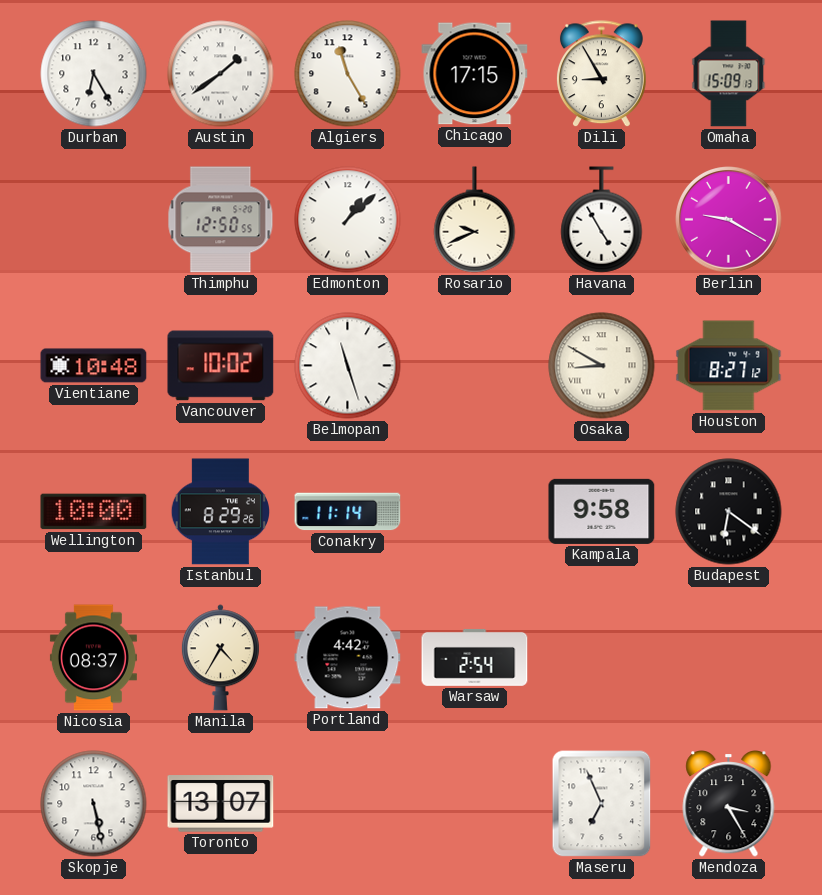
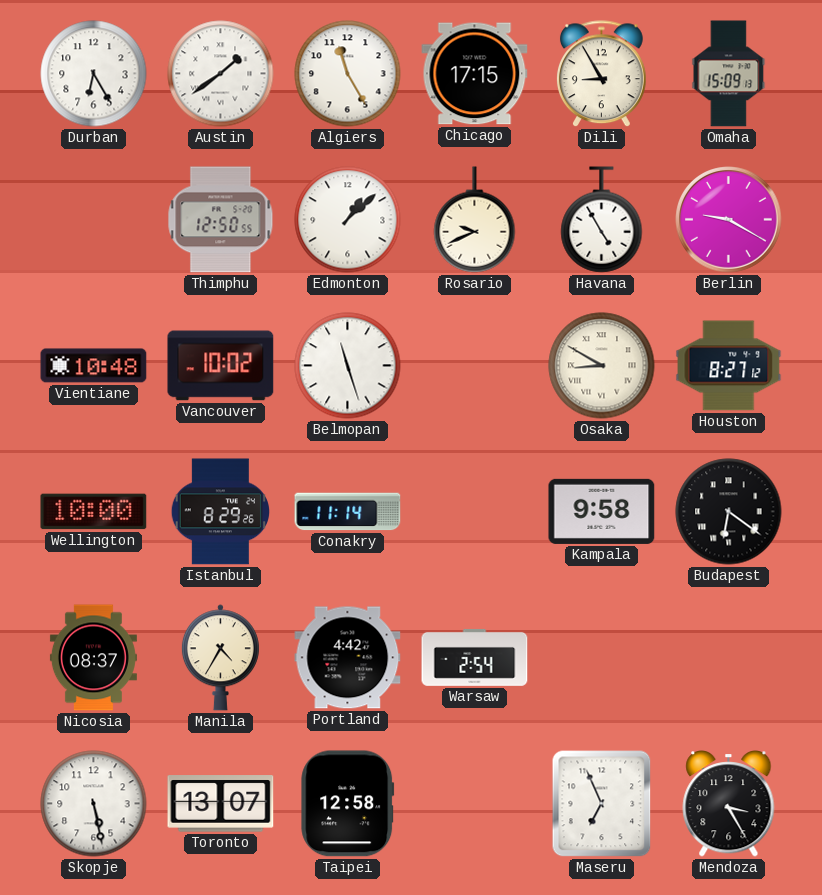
Taipei: none -> 12:58 (348, 804)
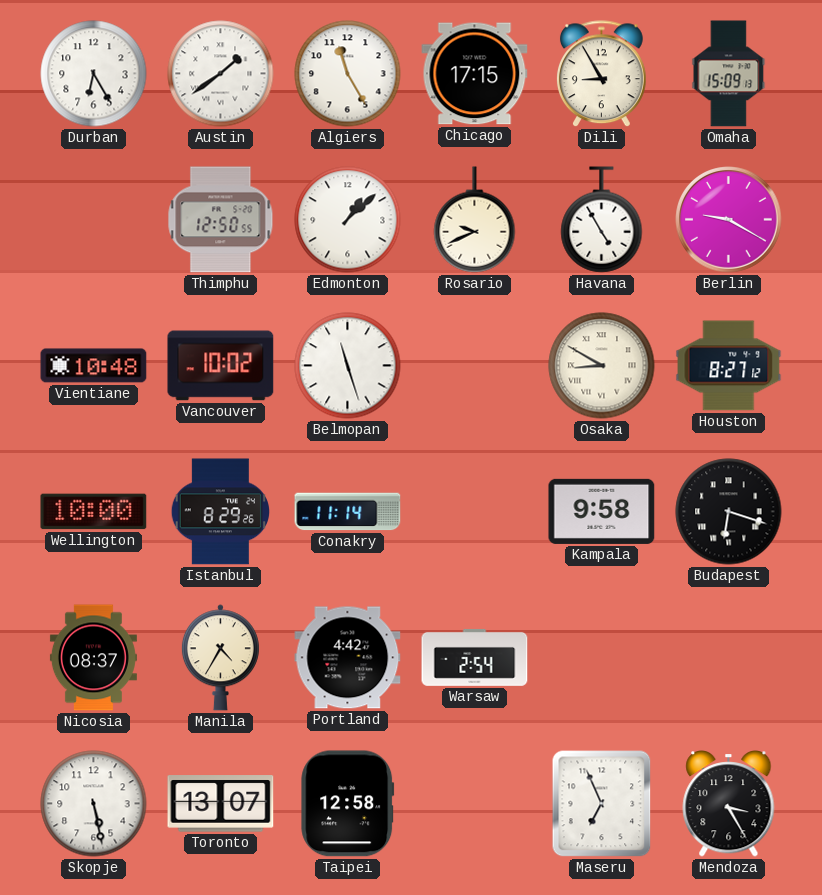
Budapest: 6:21 -> 6:18 (729, 512)
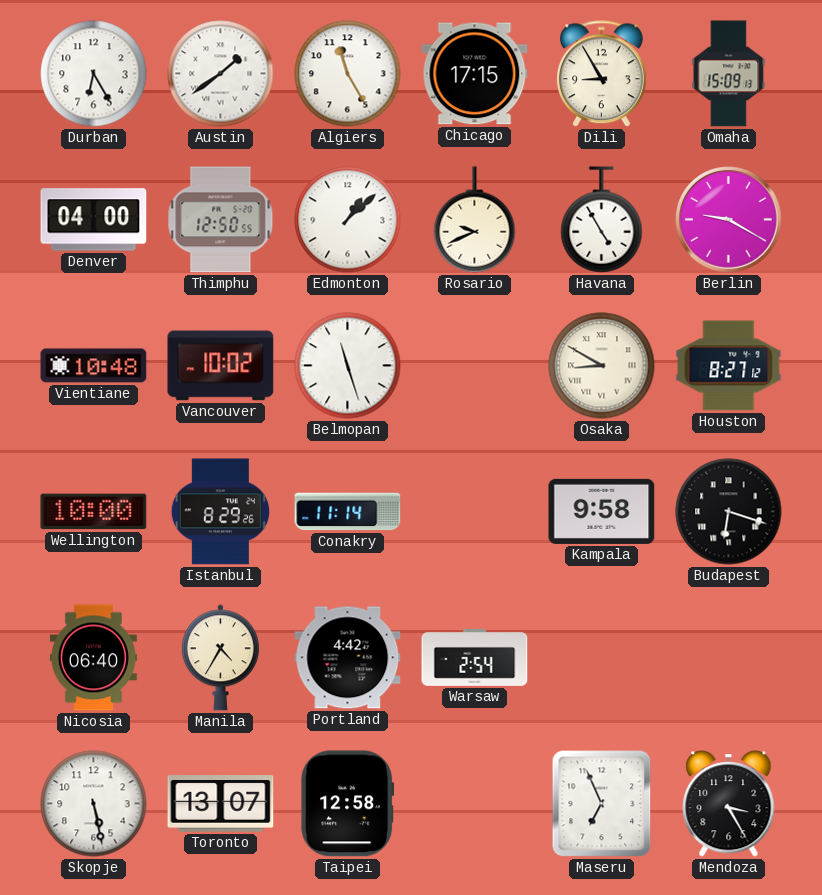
Denver: none -> 04:00 (94, 220)
Nicosia: 08:37 -> 06:40 (93, 658)
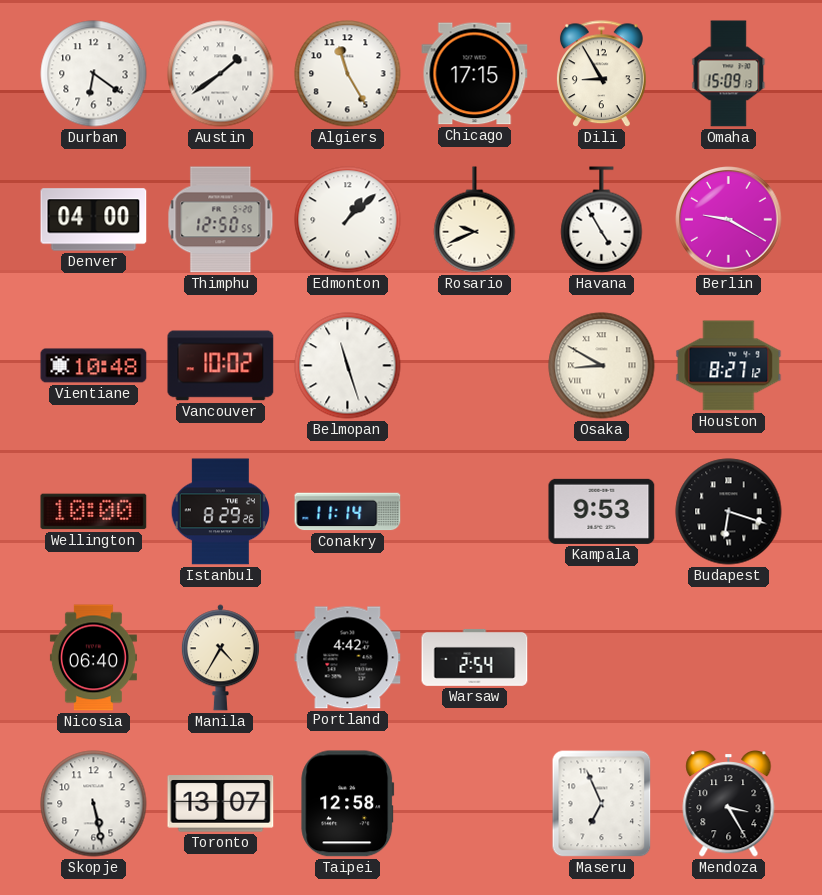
Durban: 6:25 -> 6:21 (94, 74)
Kampala: 9:58 -> 9:53 (602, 511)
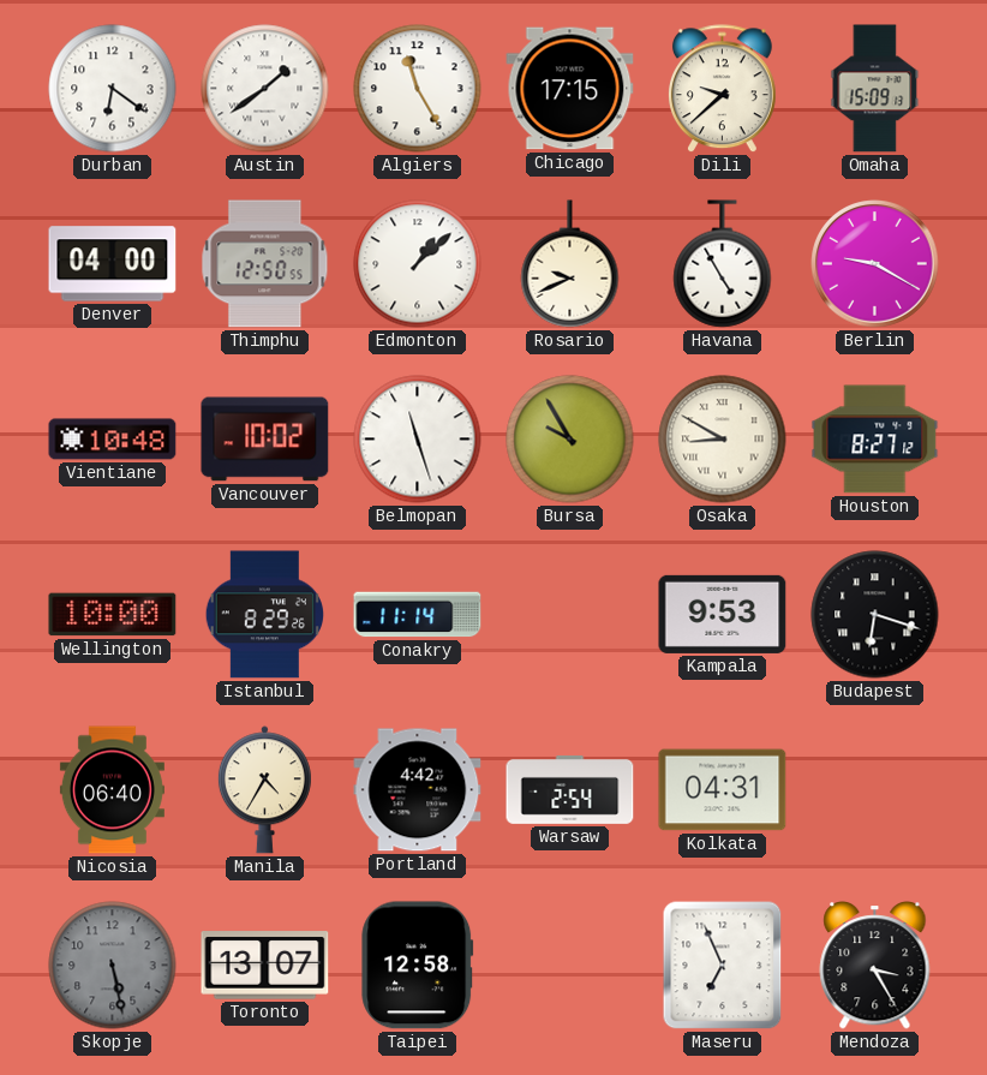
Dili: 8:55 -> 9:38 (722, 89)
Bursa: none -> 9:55 (570, 440)
Kolkata: none -> 04:31 (723, 790)
Skopje dial: white -> grey (113, 966)
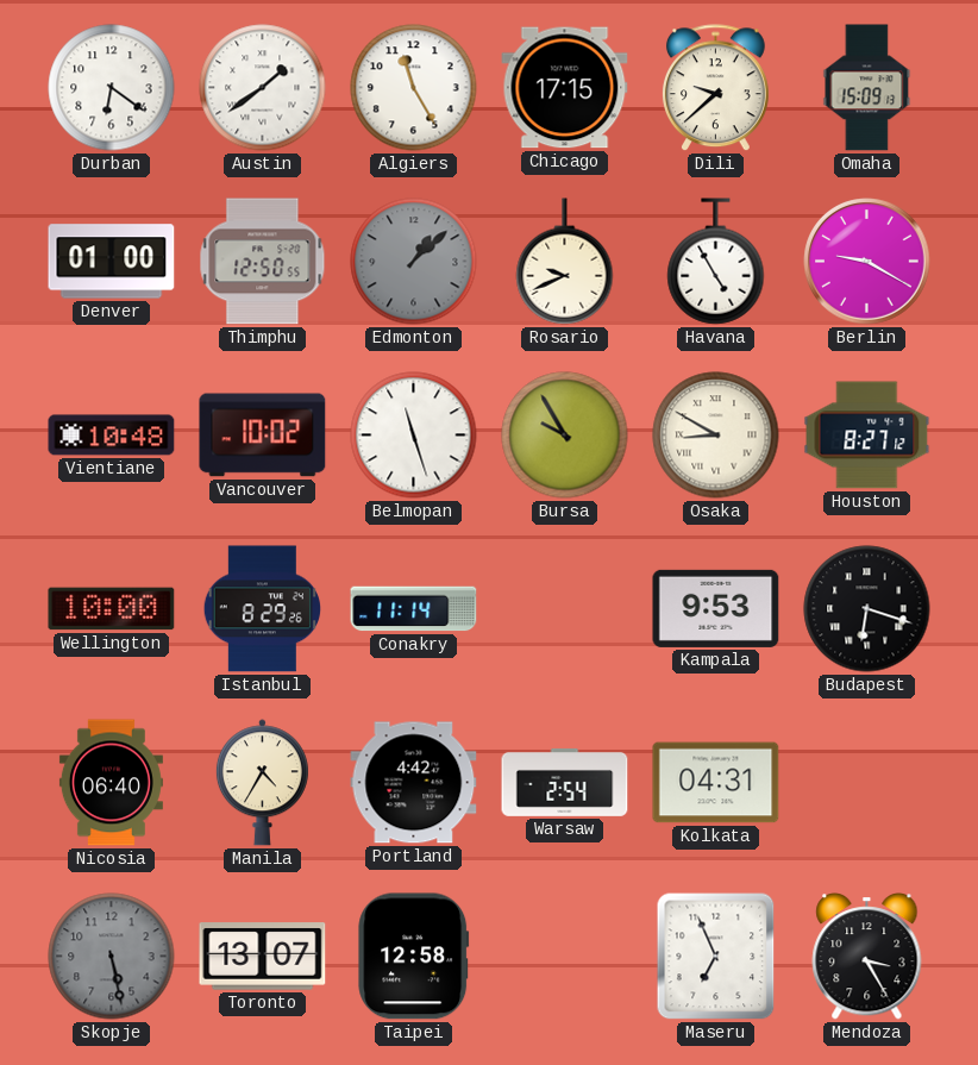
Denver: 04:00 -> 01:00 (112, 262)
Edmonton dial: white -> grey (414, 262)
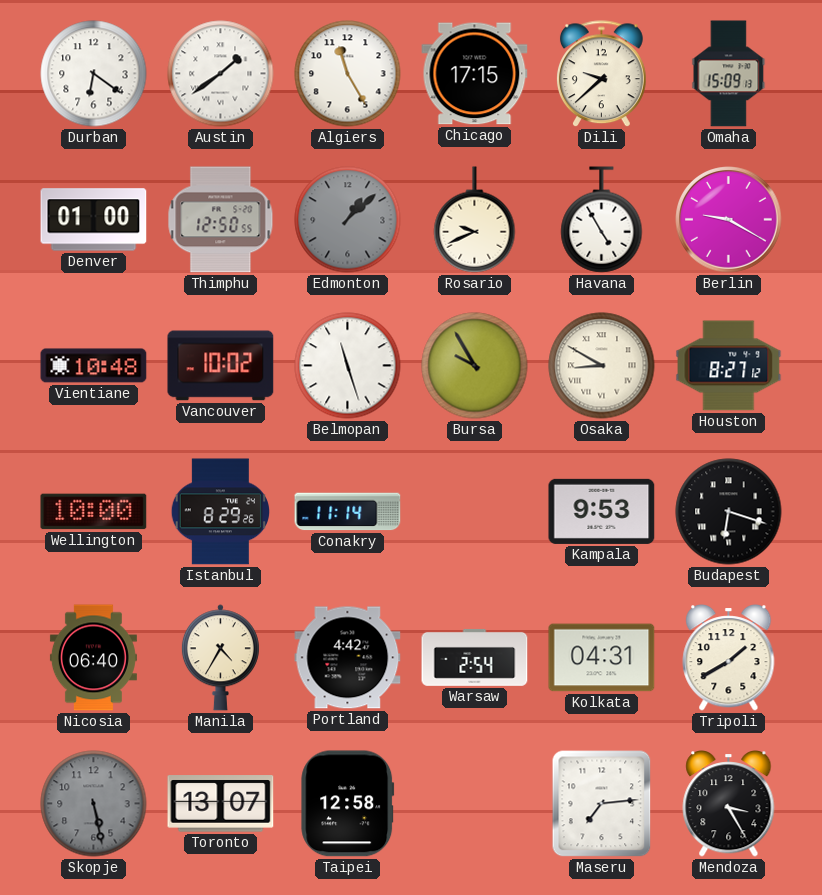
Tripoli: none -> 1:40 (729, 658)
Maseru: 6:56 -> 7:14 (602, 804)
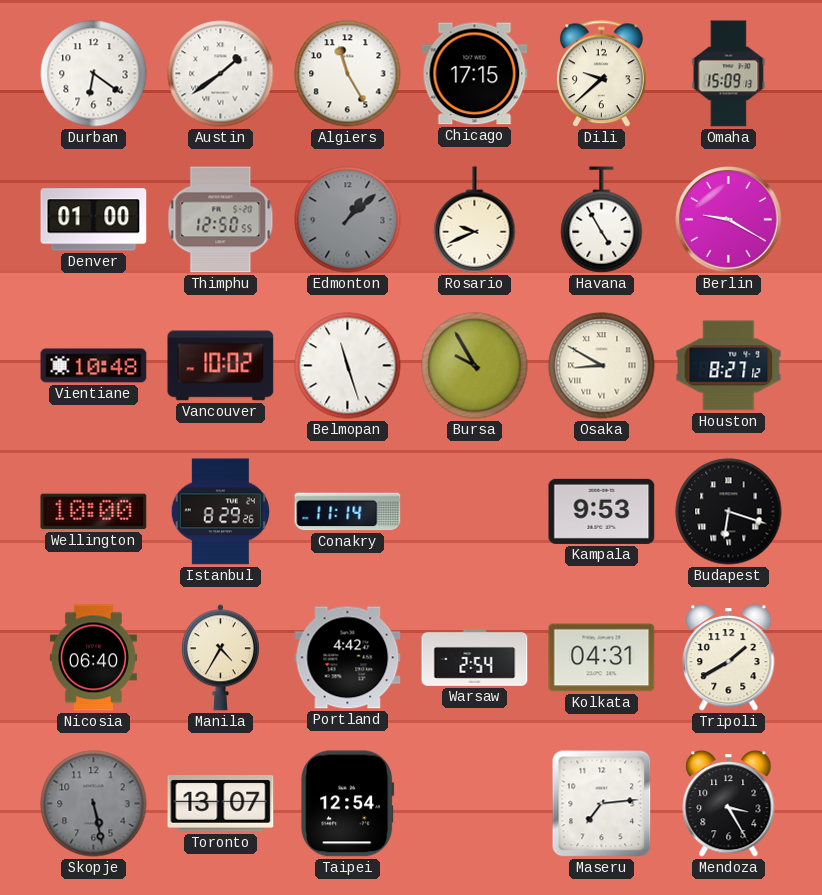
Taipei: 12:58 -> 12:54 (348, 804)
